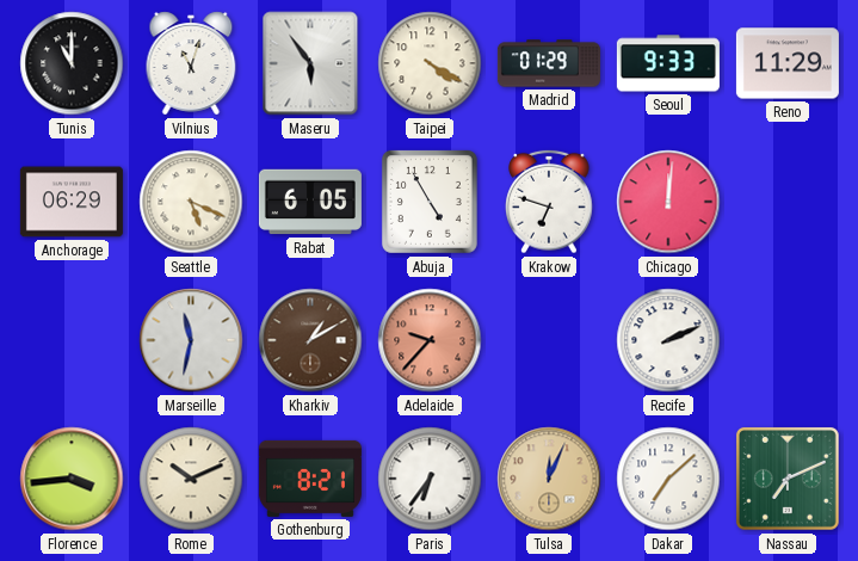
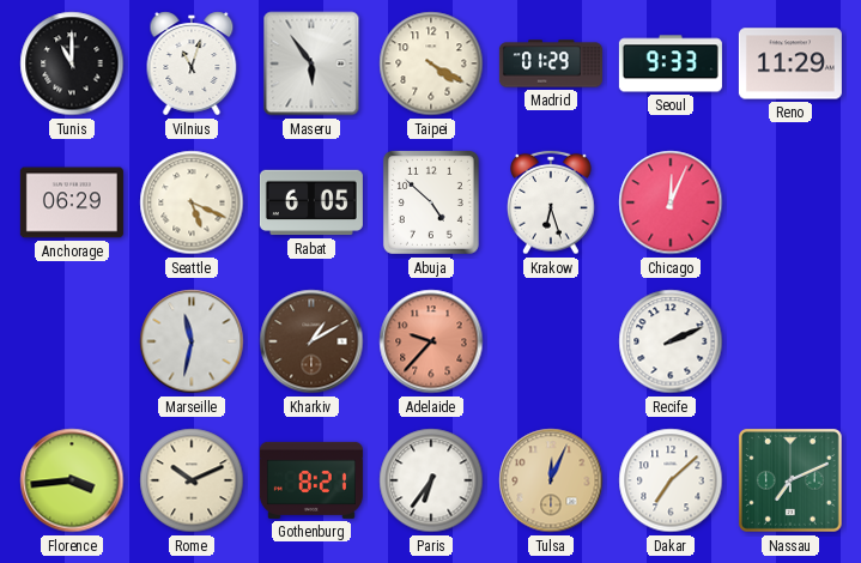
Abuja: 4:55 -> 4:52 (431, 202)
Krakow: 6:48 -> 6:27 (551, 202)
Chicago: 12:01 -> 12:04 (671, 202)
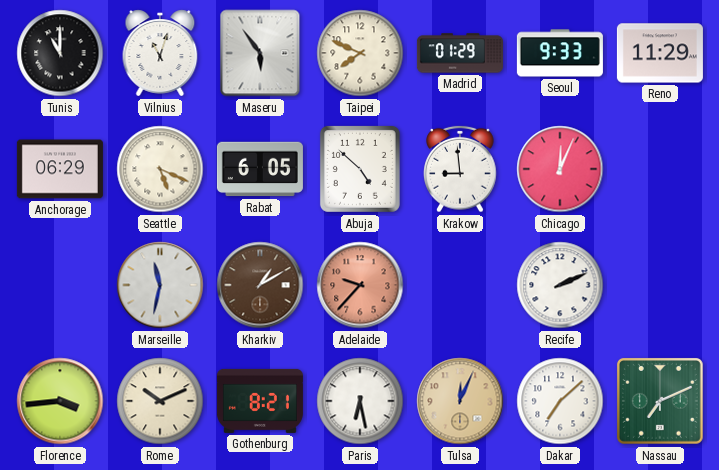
Taipei: 4:20 -> 7:49 (360, 53)
Krakow: 6:27 -> 8:59 (460, 169)
Paris: 6:36 -> 6:28 (360, 401)
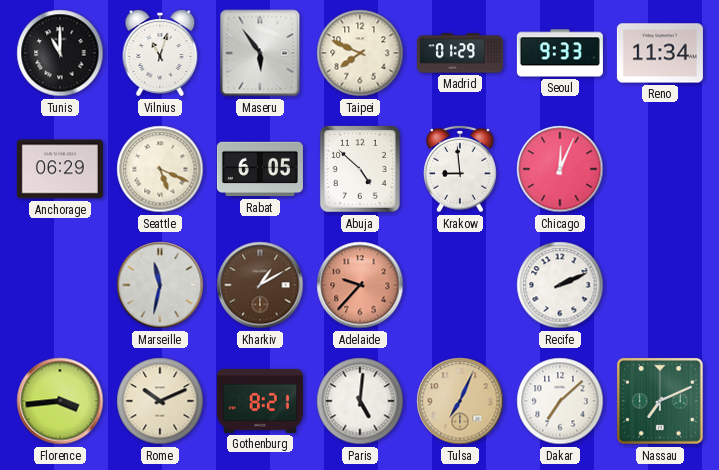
Reno: 11:29 -> 11:34 (660, 53)
Paris: 6:28 -> 5:01 (360, 401)
Tulsa: 12:04 -> 7:04 (460, 401)
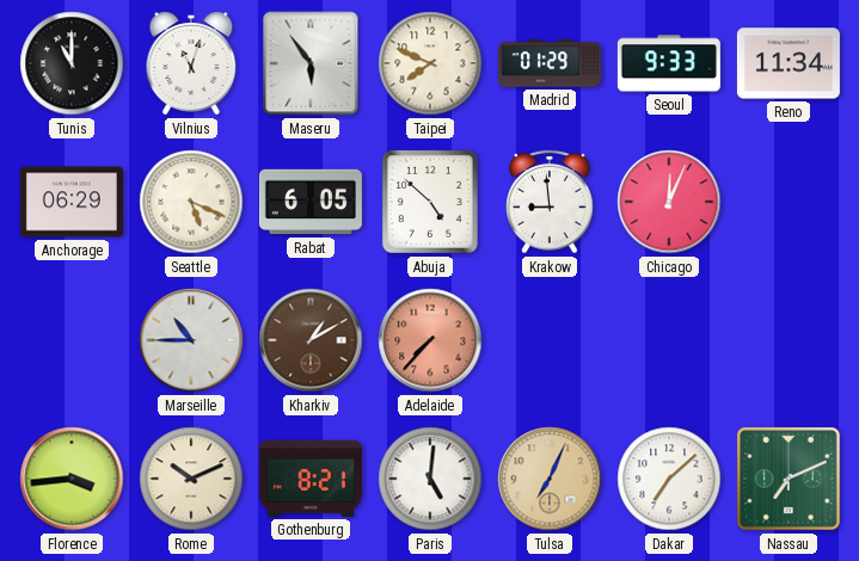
Marseille: 11:32 -> 10:45 (191, 340)
Adelaide: 9:37 -> 7:37 (430, 340)
Recife: 2:11 -> none (560, 285)
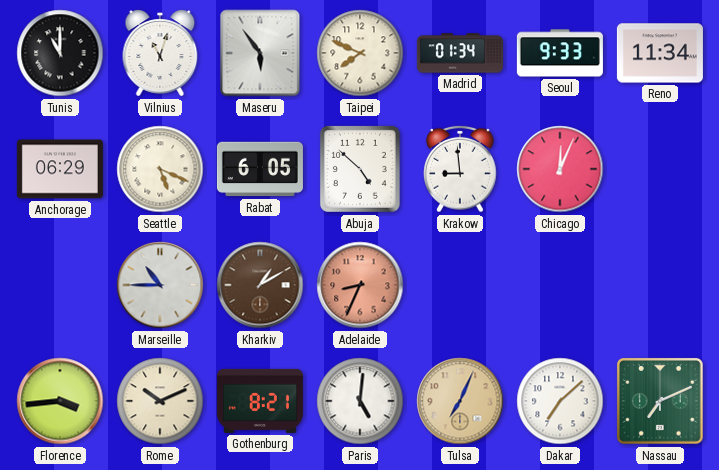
Madrid: 01:29 -> 01:34 (460, 53)
Adelaide: 7:37 -> 8:34 (360, 285)
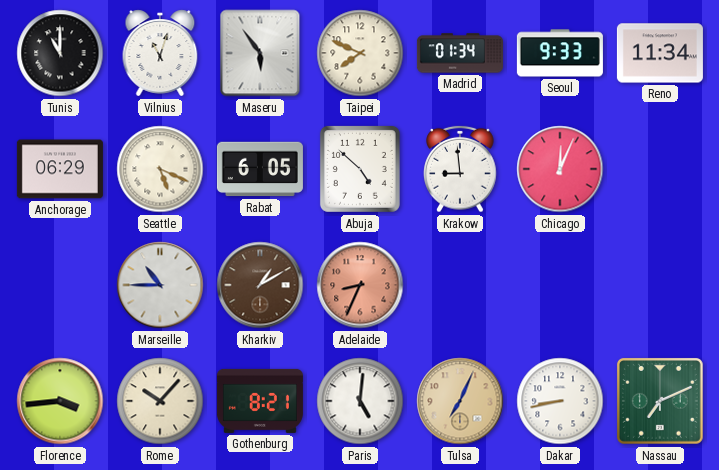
Rome: 10:11 -> 10:07 (160, 401)
Dakar: 7:08 -> 8:43 (560, 401)
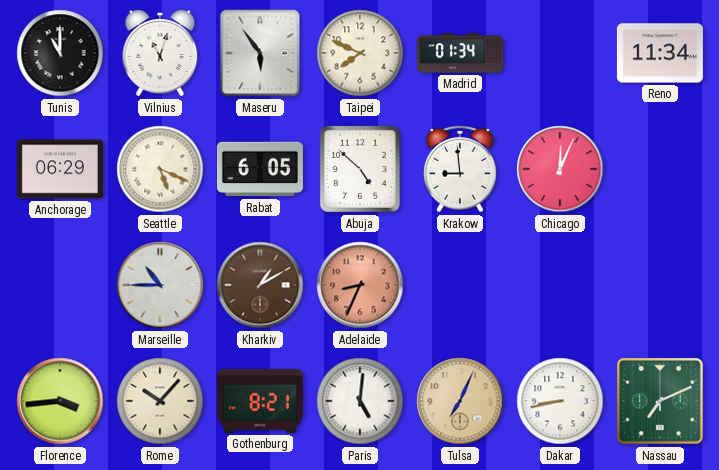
Seoul: 9:33 -> none (560, 53)
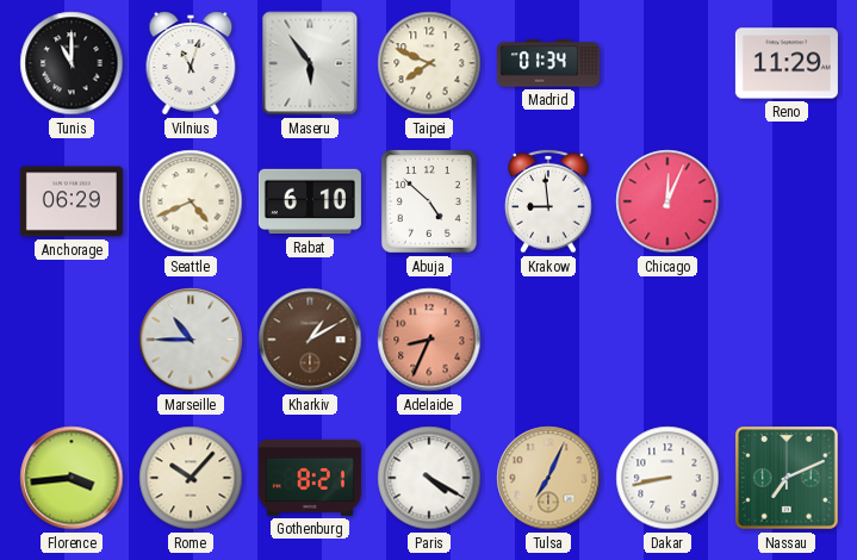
Reno: 11:34 -> 11:29 (787, 63)
Seattle: 5:19 -> 4:41 (191, 201)
Rabat: 6:05 -> 6:10 (310, 201)
Paris: 5:01 -> 4:20 (429, 478)
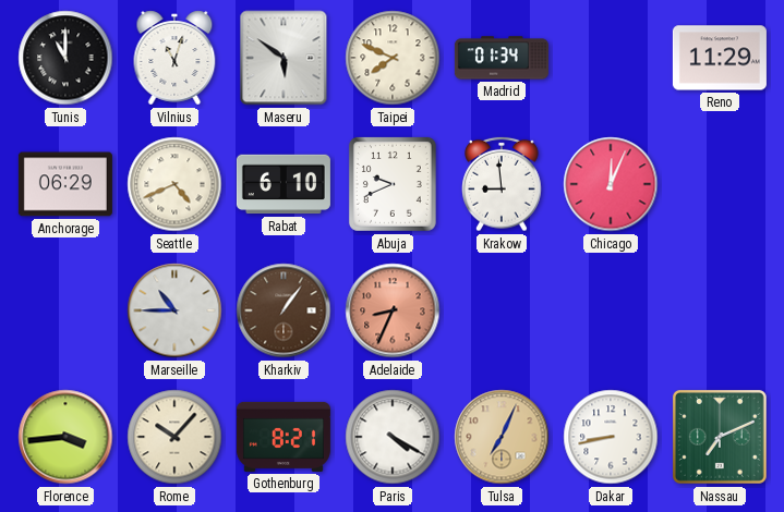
Maseru: 5:54 -> 5:51 (284, 58)
Abuja: 4:52 -> 9:41 (393, 184)
Kharkiv: 1:10 -> 1:06 (284, 310)
